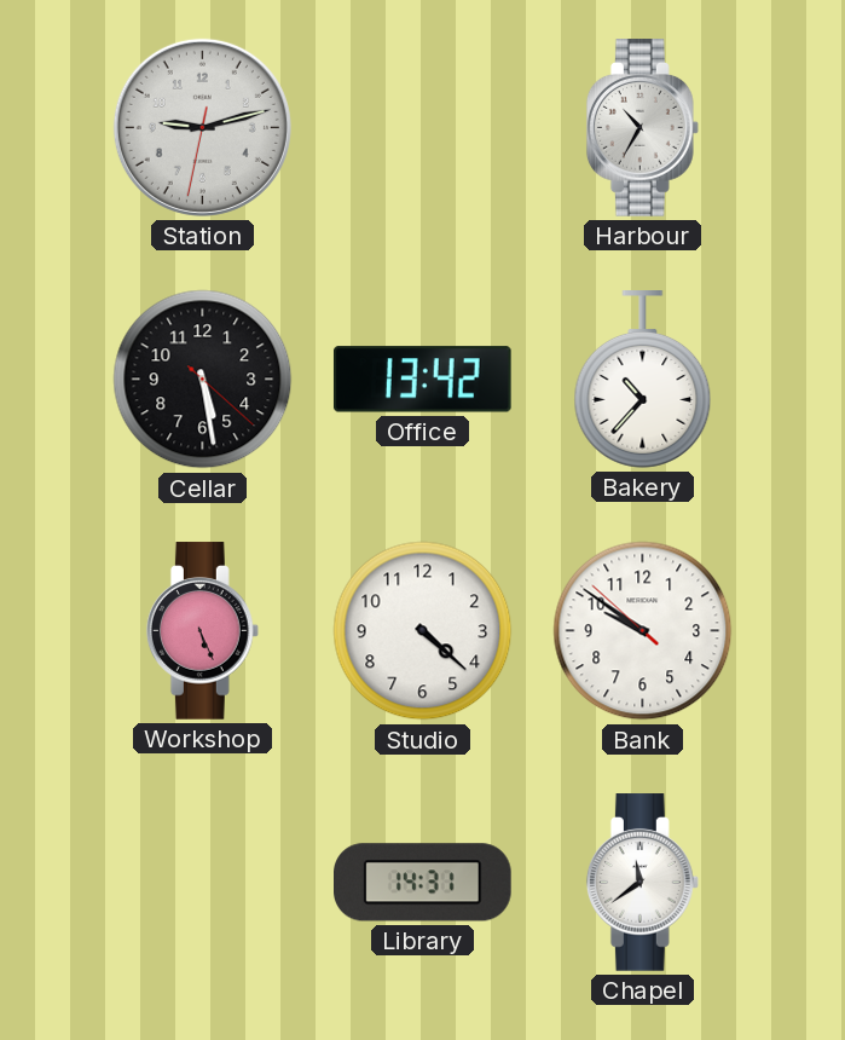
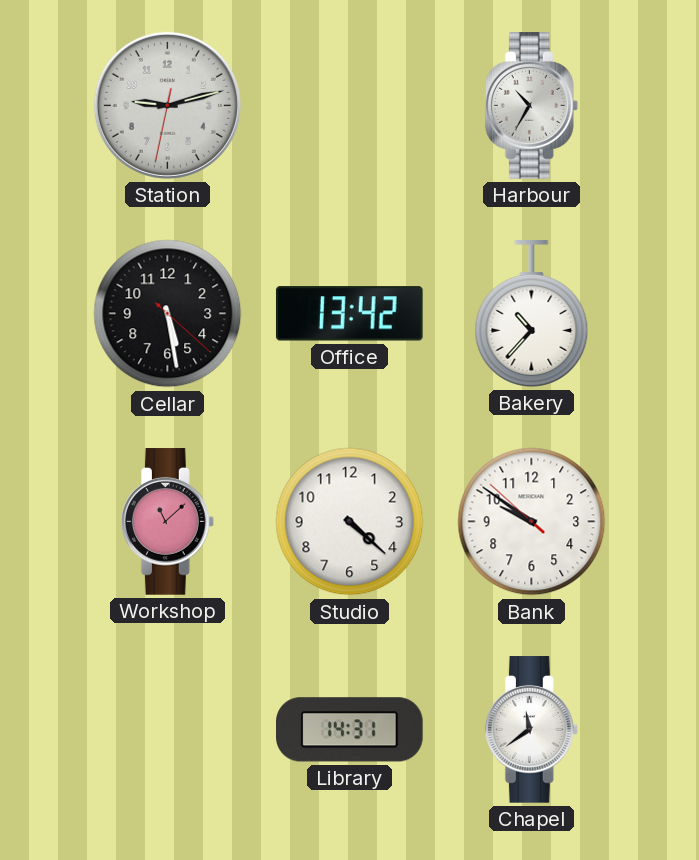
Workshop: 5:26 -> 11:08 (167, 522)
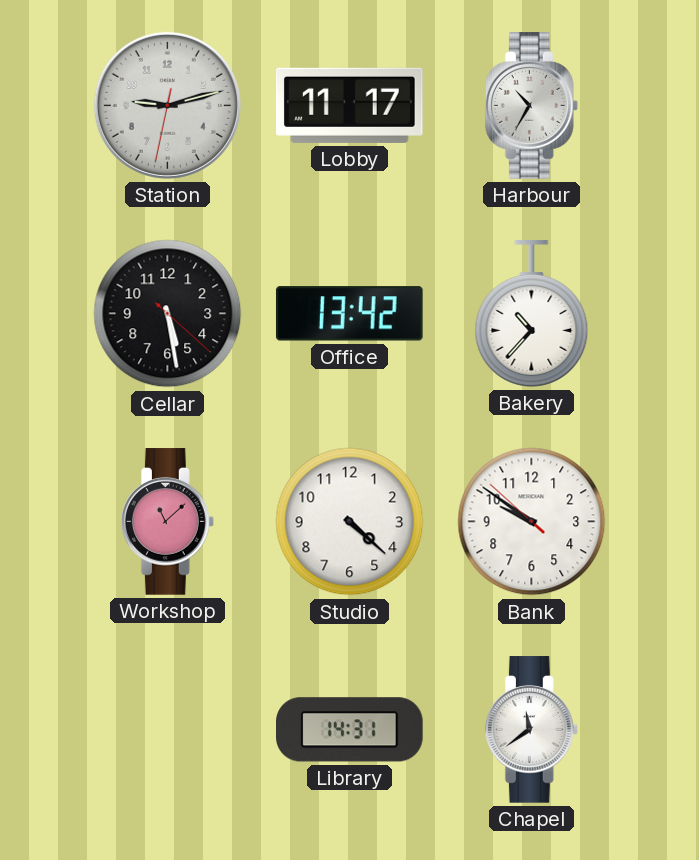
Lobby: none -> 11:17 (350, 105)
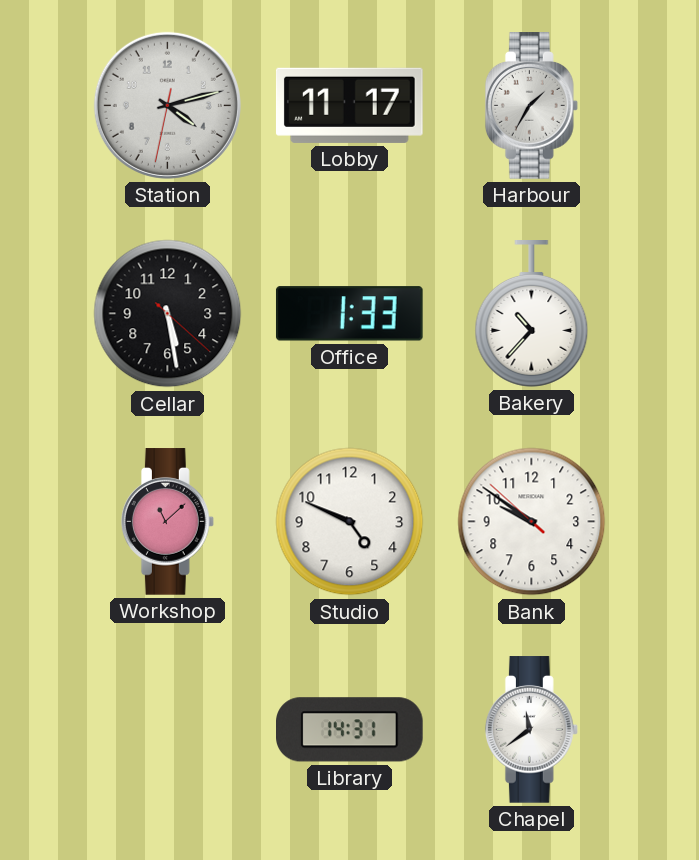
Station: 9:12 -> 4:12 (167, 105)
Harbour: 10:35 -> 1:35 (531, 106)
Office: 13:42 -> 1:33 (349, 314)
Studio: 4:22 -> 4:49 (350, 522)
